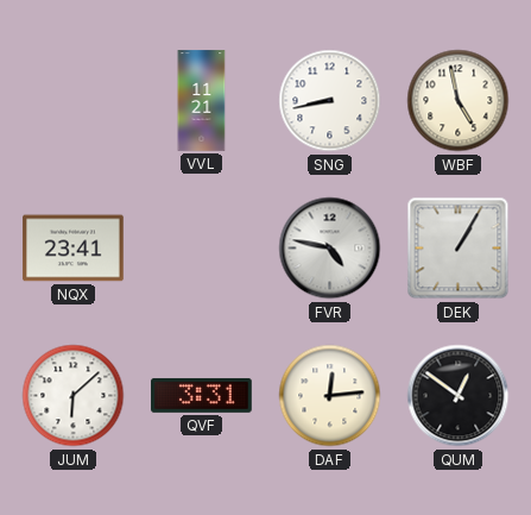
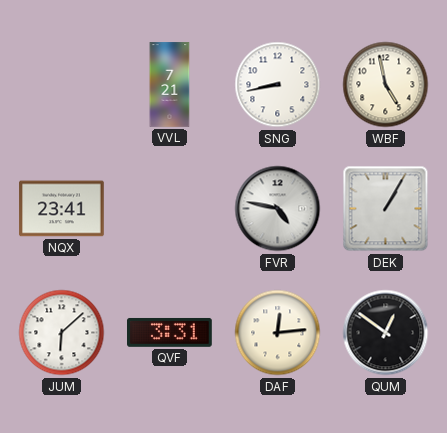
VVL: 11:21 -> 7:21 (170, 85)
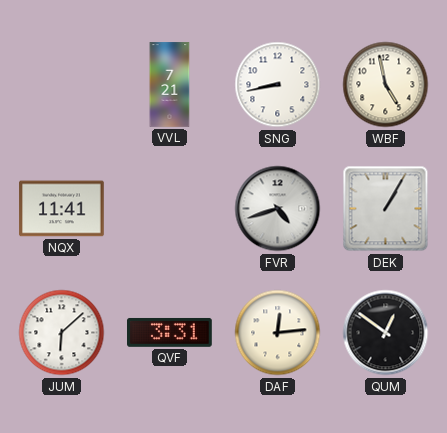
NQX: 23:41 -> 11:41 (62, 209)
FVR: 4:47 -> 4:42 (278, 209)
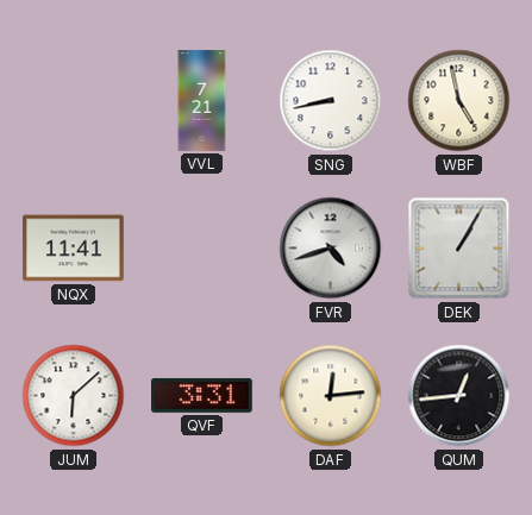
QUM: 12:51 -> 12:44 (459, 396)
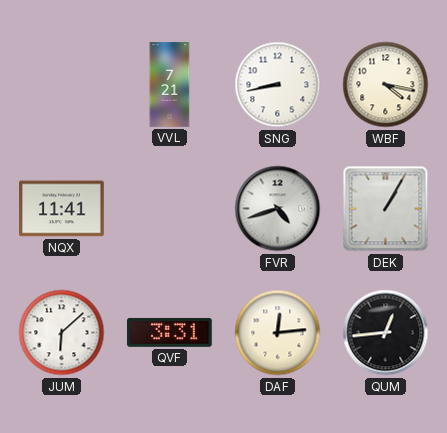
WBF: 4:58 -> 4:17 (386, 85)
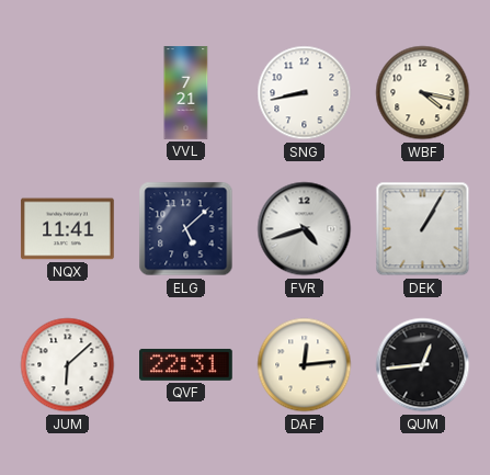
ELG: none -> 5:08 (186, 229)
QVF: 3:31 -> 22:31 (186, 364)
